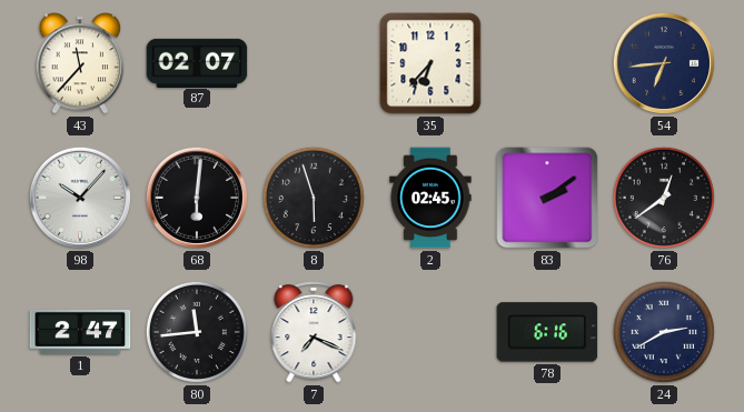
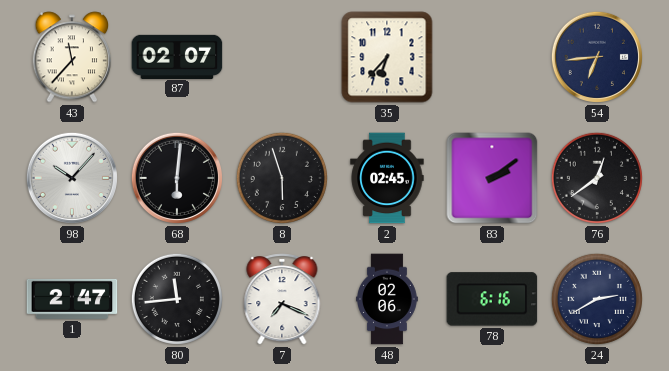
48: none -> 02:06 (388, 299)
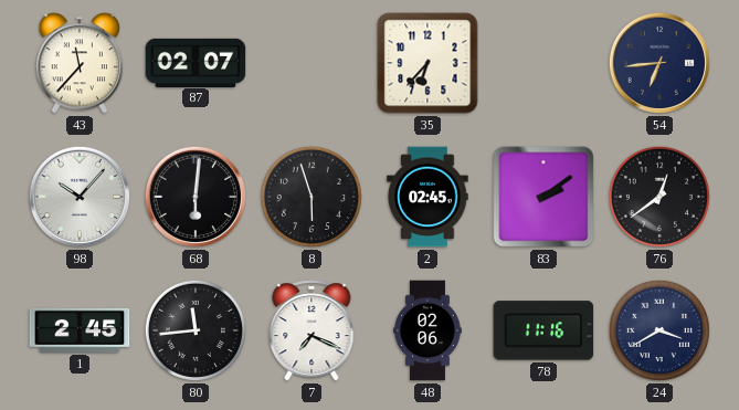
1: 2:47 -> 2:45 (80, 330)
78: 6:16 -> 11:16 (543, 330)
24: 2:40 -> 3:40 (659, 330)
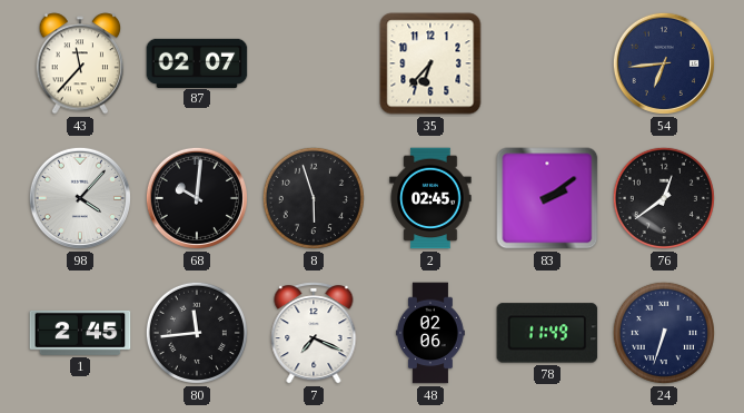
98: 10:07 -> 4:07 (80, 198)
68: 6:01 -> 10:01 (197, 198)
78: 11:16 -> 11:49 (547, 333)
24: 3:40 -> 6:33 (664, 333)
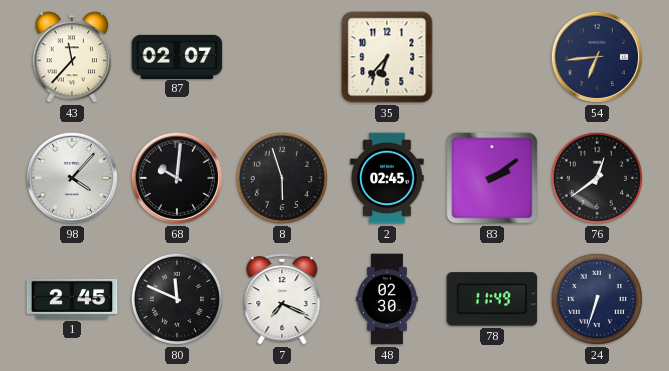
80: 11:44 -> 11:49 (177, 299)
48: 02:06 -> 02:30 (388, 299)
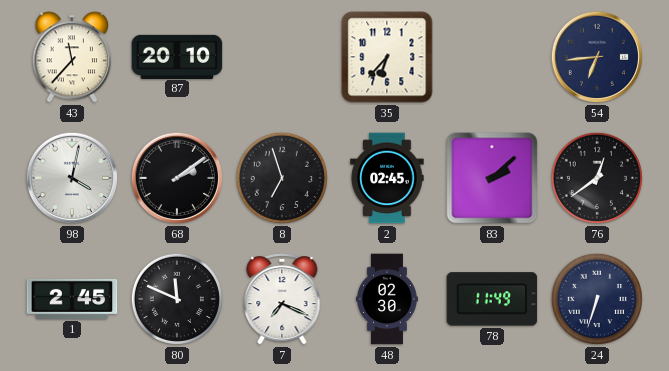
87: 02:07 -> 20:10 (177, 56)
98: 4:07 -> 4:02 (72, 178)
68: 10:01 -> 2:09 (177, 178)
8: 5:57 -> 6:57 (282, 178)
83: 2:09 -> 2:08 (492, 178)
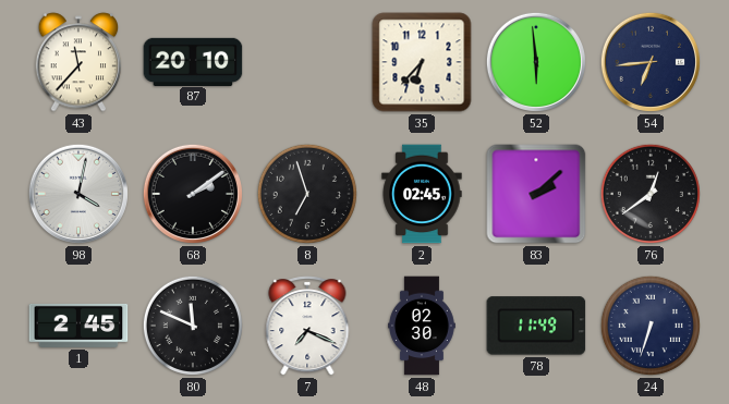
52: none -> 5:59 (536, 62)
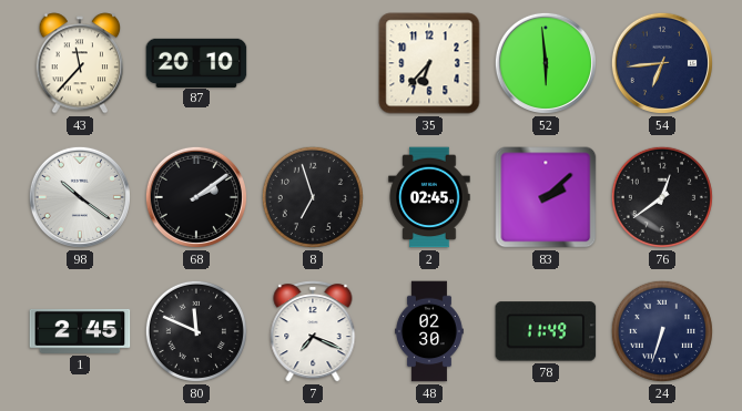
98: 4:02 -> 10:21 (80, 197)
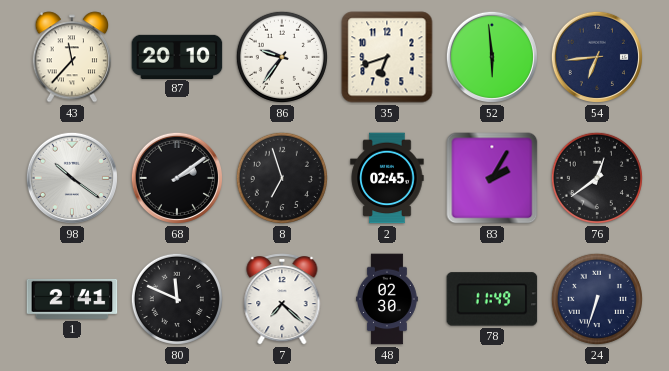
86: none -> 9:36 (282, 57)
35: 6:37 -> 6:42 (387, 57)
83: 2:08 -> 2:05 (492, 178)
1: 2:45 -> 2:41 (72, 299)
7: 7:19 -> 7:22 (282, 299)
